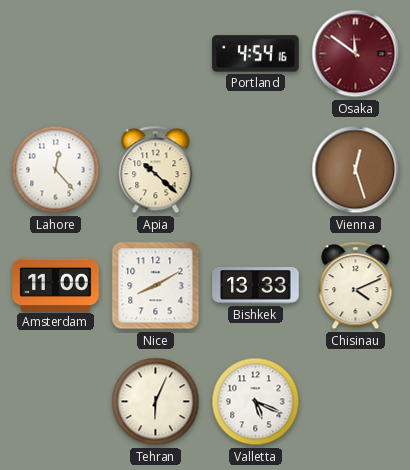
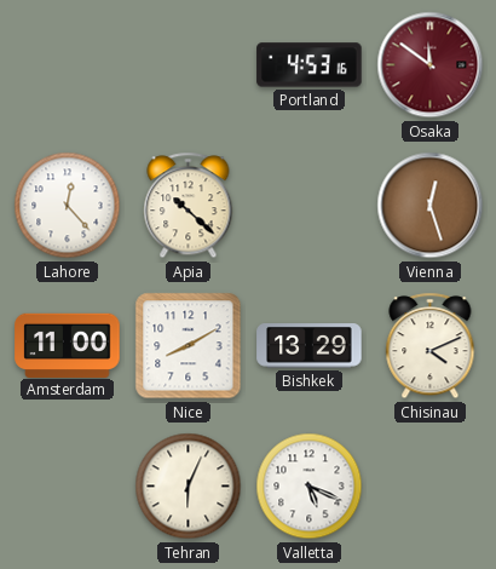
Portland: 4:54 -> 4:53 (310, 65)
Bishkek: 13:33 -> 13:29 (310, 346)
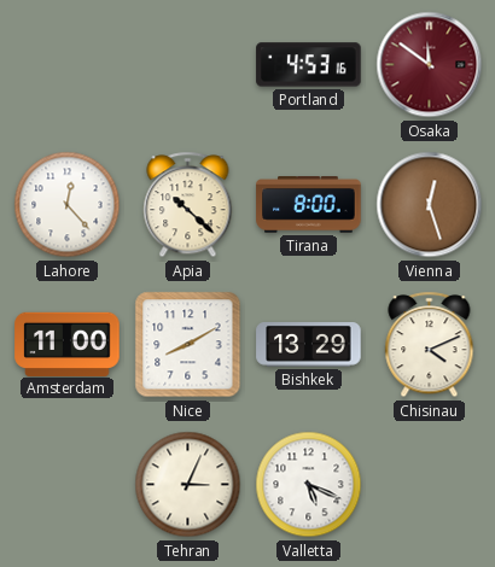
Tirana: none -> 8:00 (309, 205)
Tehran: 6:04 -> 3:04 (188, 485)
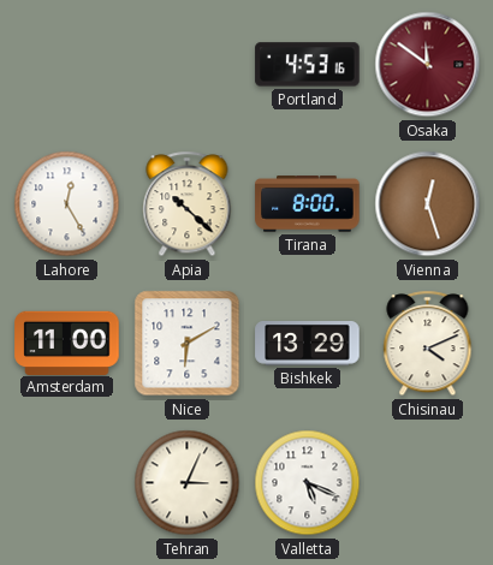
Lahore: 12:23 -> 12:25 (67, 204)
Nice: 8:10 -> 6:10 (188, 344)
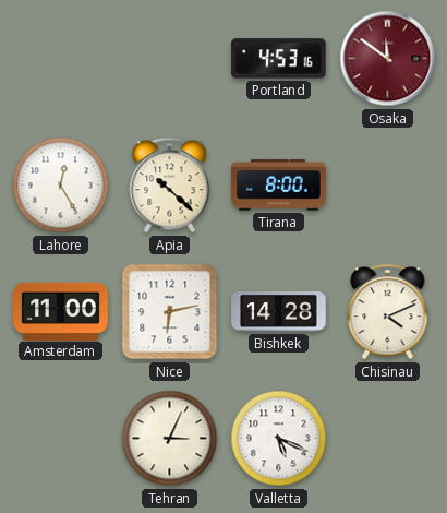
Vienna: 12:27 -> none (428, 204)
Nice: 6:10 -> 6:13 (170, 312)
Bishkek: 13:29 -> 14:28 (279, 312)
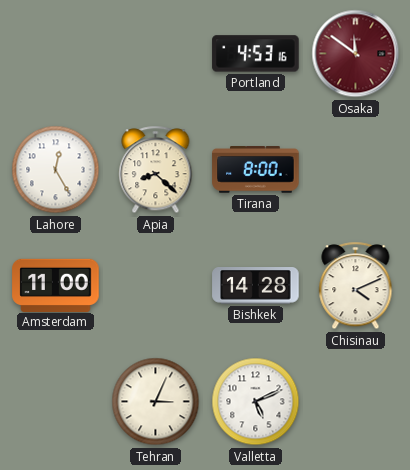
Apia: 10:22 -> 8:22 (156, 170)
Nice: 6:13 -> none (170, 312)
Valletta: 5:19 -> 5:11 (256, 402)
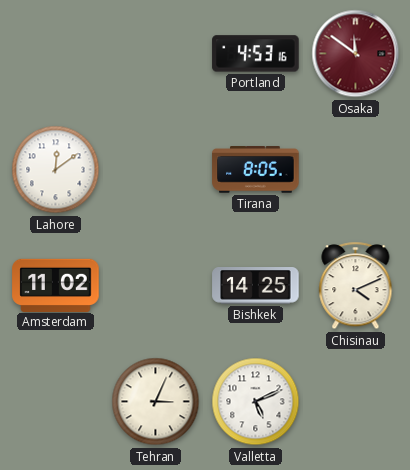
Lahore: 12:25 -> 12:09 (56, 170)
Apia: 8:22 -> none (156, 170)
Tirana: 8:00 -> 8:05 (256, 170)
Amsterdam: 11:00 -> 11:02 (56, 285)
Bishkek: 14:28 -> 14:25 (256, 286)
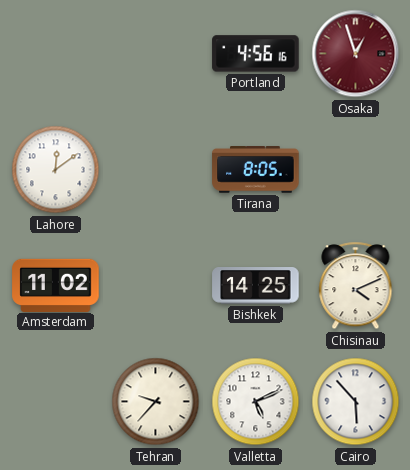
Portland: 4:53 -> 4:56 (256, 54)
Osaka: 11:51 -> 12:57 (356, 54)
Tehran: 3:04 -> 9:37 (156, 402)
Cairo: none -> 5:53 (356, 402)
